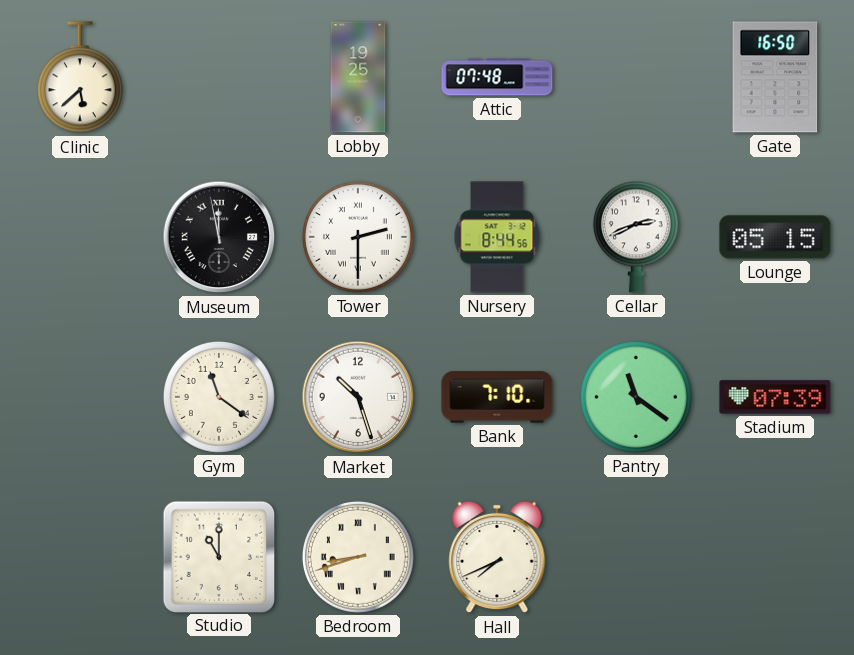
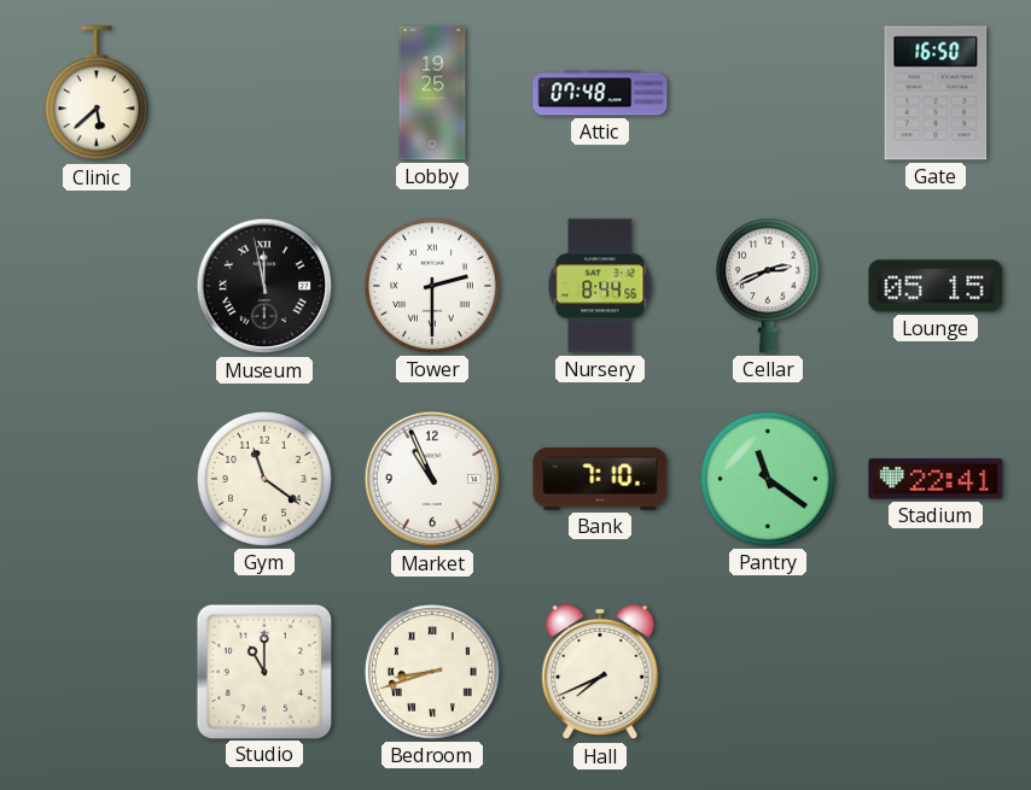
Market: 10:27 -> 10:56 (432, 479)
Stadium: 07:39 -> 22:41 (936, 479)
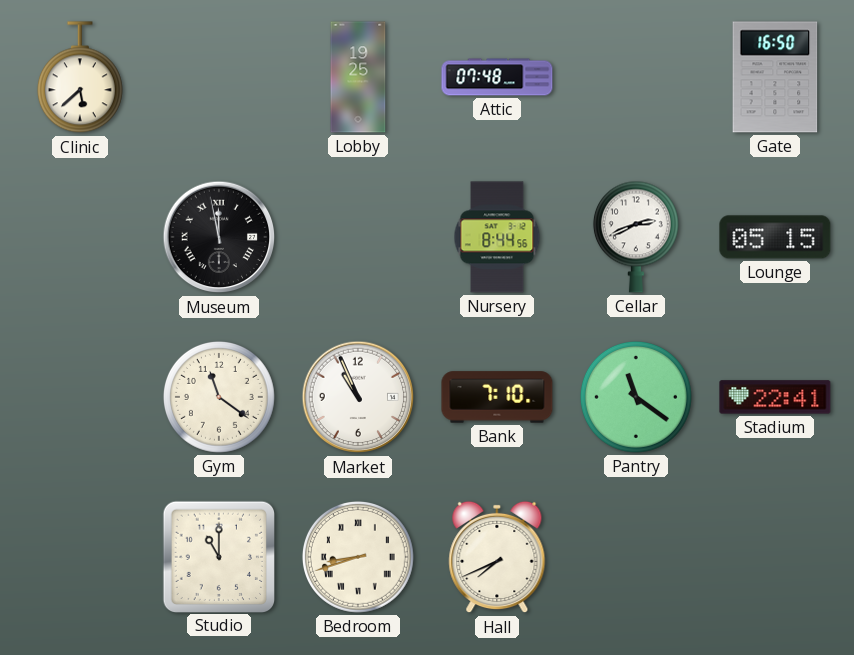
Tower: 2:30 -> none (432, 286)
